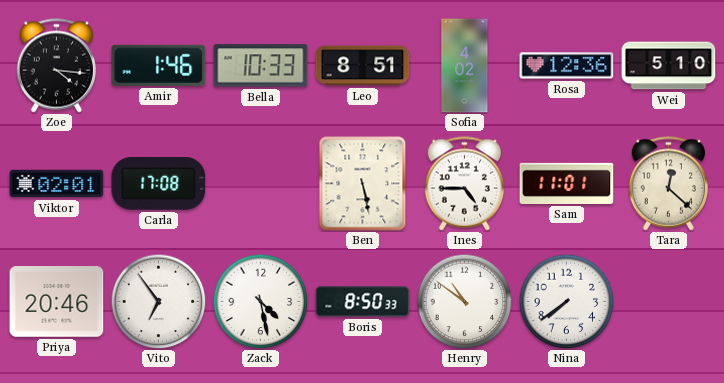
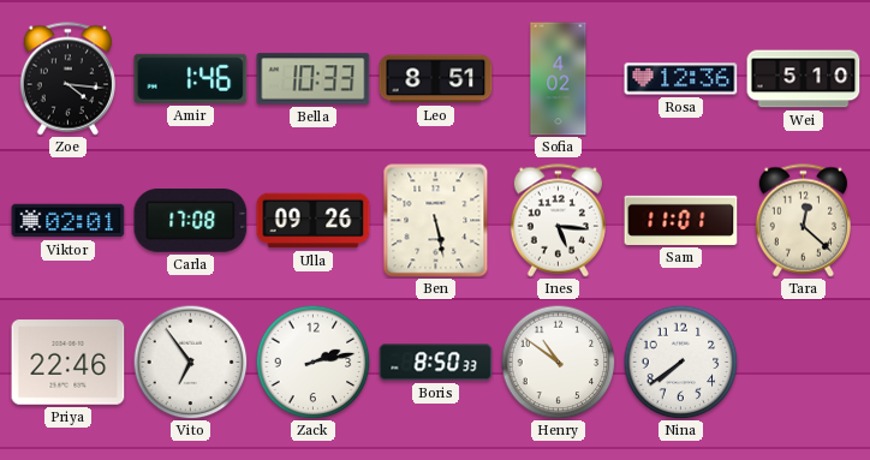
Ulla: none -> 09:26 (314, 221)
Ines: 4:45 -> 5:16 (558, 221)
Priya: 20:46 -> 22:46 (68, 363)
Zack: 4:28 -> 2:13 (312, 362)
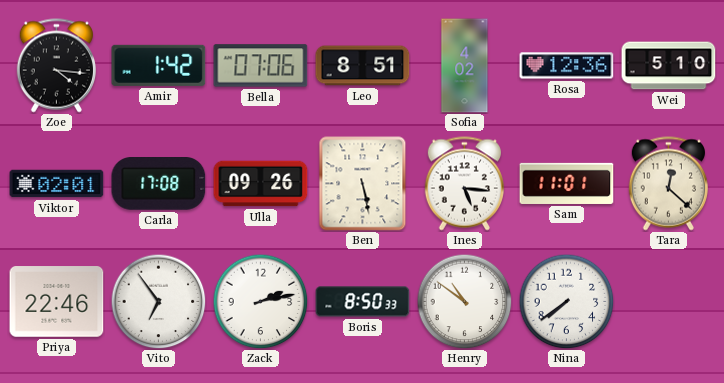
Amir: 1:46 -> 1:42 (159, 65)
Bella: 10:33 -> 07:06 (261, 66)
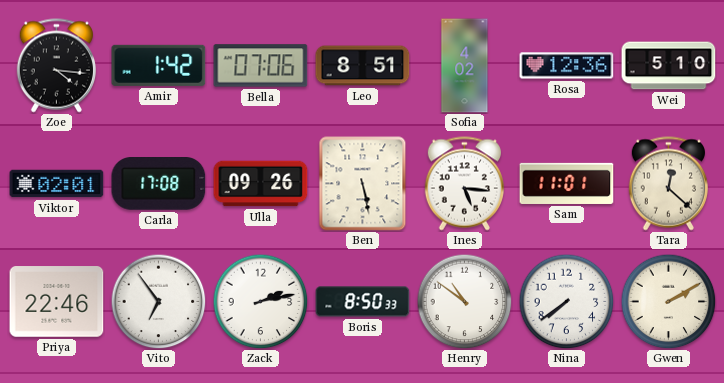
Gwen: none -> 2:10 (668, 301)
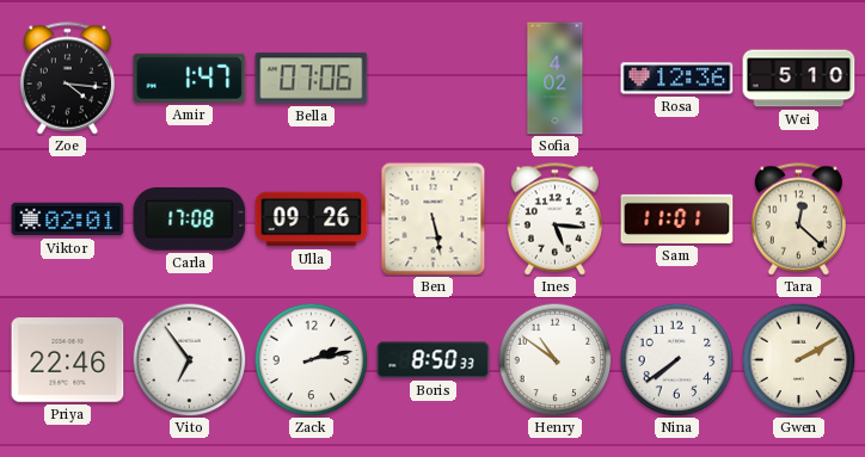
Amir: 1:42 -> 1:47 (190, 78)
Leo: 8:51 -> none (363, 66)
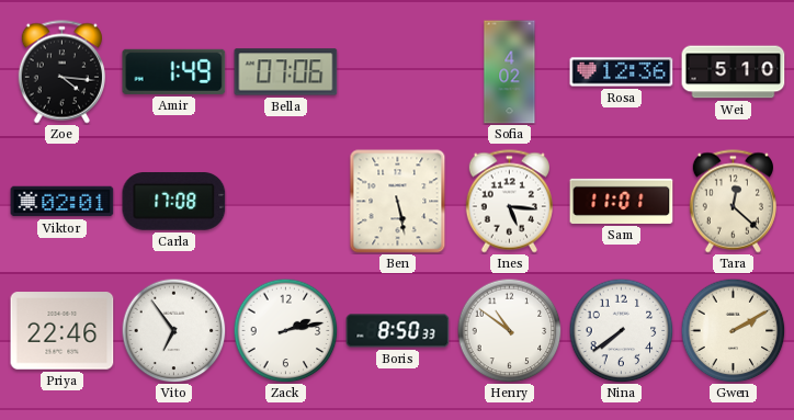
Amir: 1:47 -> 1:49 (174, 71)
Ulla: 09:26 -> none (312, 220)
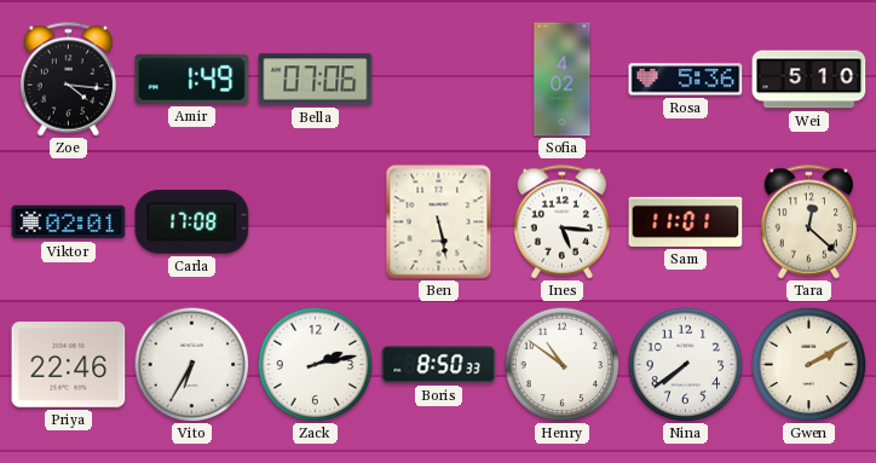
Rosa: 12:36 -> 5:36 (686, 80)
Vito: 6:54 -> 6:35 (191, 364)
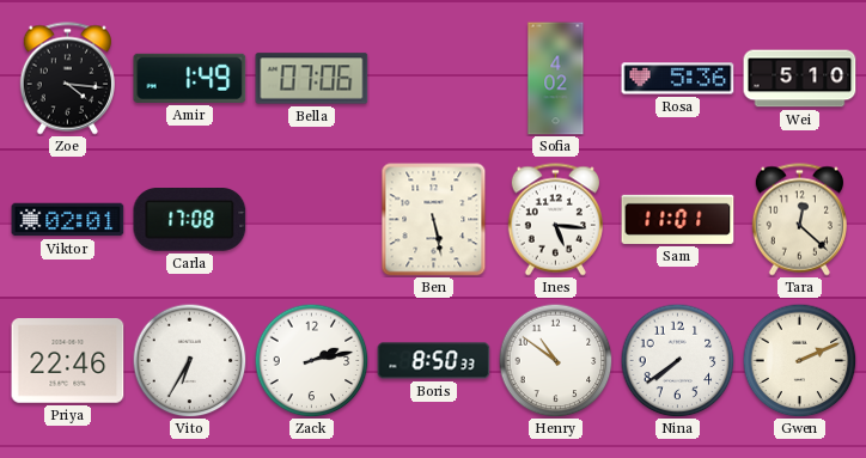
Gwen: 2:10 -> 2:11 (799, 360)
